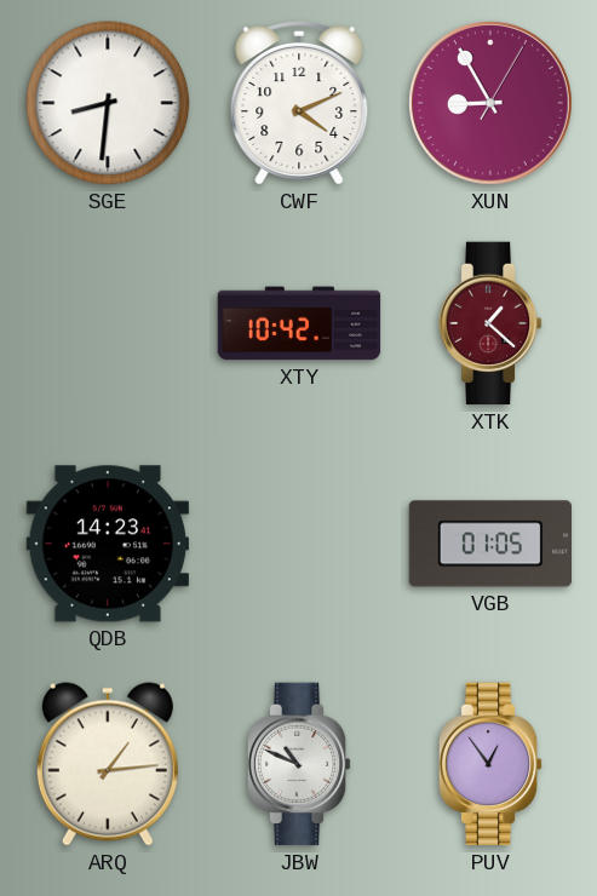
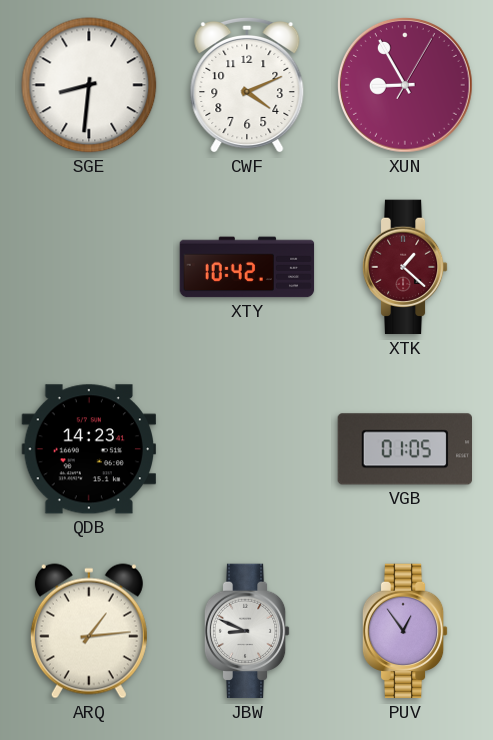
JBW: 10:49 -> 8:49 (247, 631)
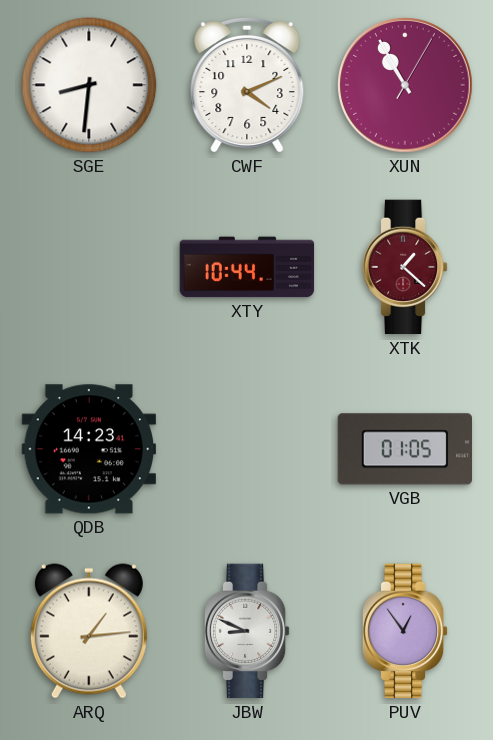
XUN: 8:55 -> 10:55 (406, 86)
XTY: 10:42 -> 10:44 (247, 267)
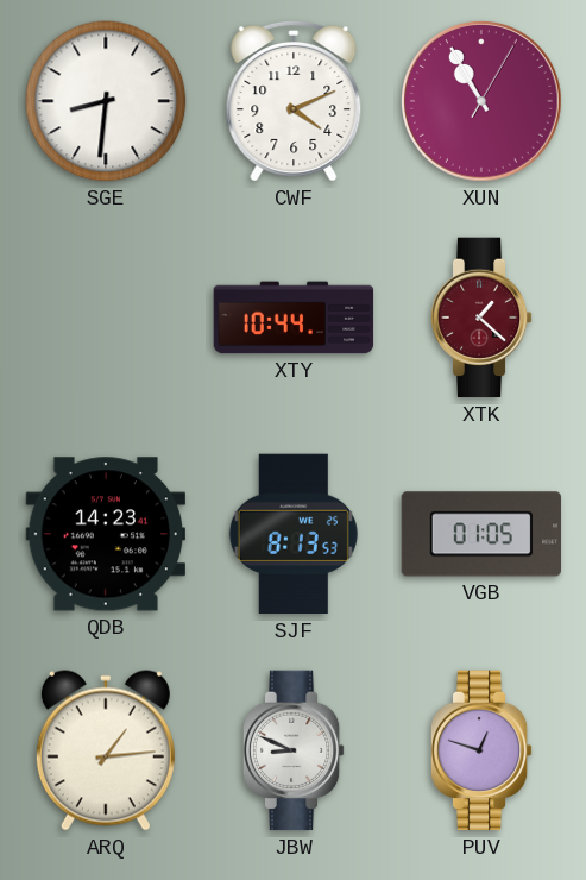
SJF: none -> 8:13 (294, 534)
PUV: 12:54 -> 12:48 (481, 750)
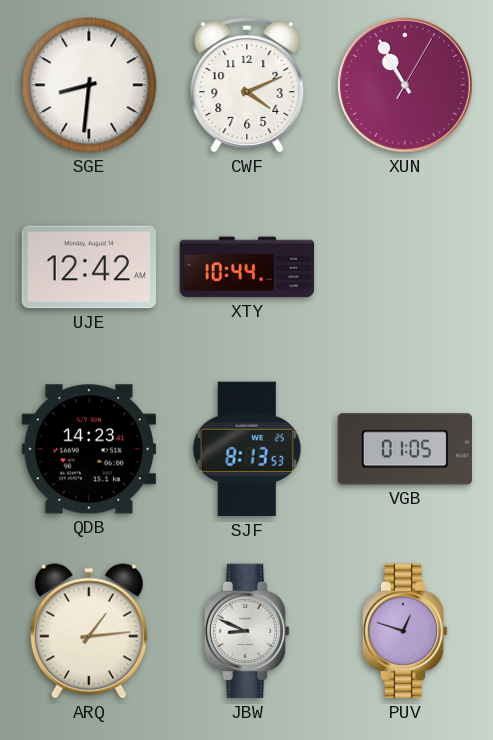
UJE: none -> 12:42 (89, 267)
XTK: 1:22 -> none (481, 318)
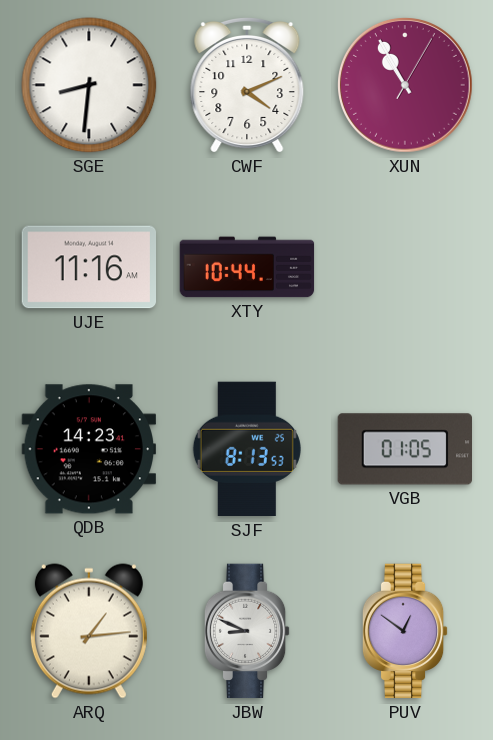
UJE: 12:42 -> 11:16 (89, 267)
PUV: 12:48 -> 12:51 (405, 631)
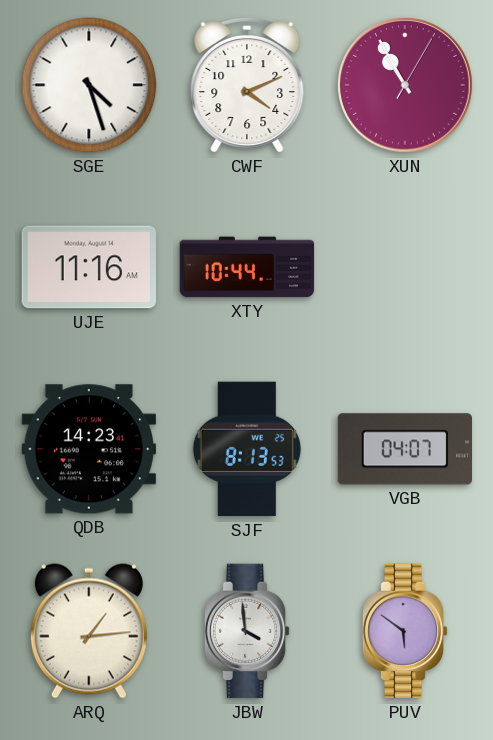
SGE: 8:31 -> 4:27 (89, 85)
VGB: 01:05 -> 04:07 (405, 449)
JBW: 8:49 -> 3:59 (247, 631)
PUV: 12:51 -> 5:51 (405, 631)
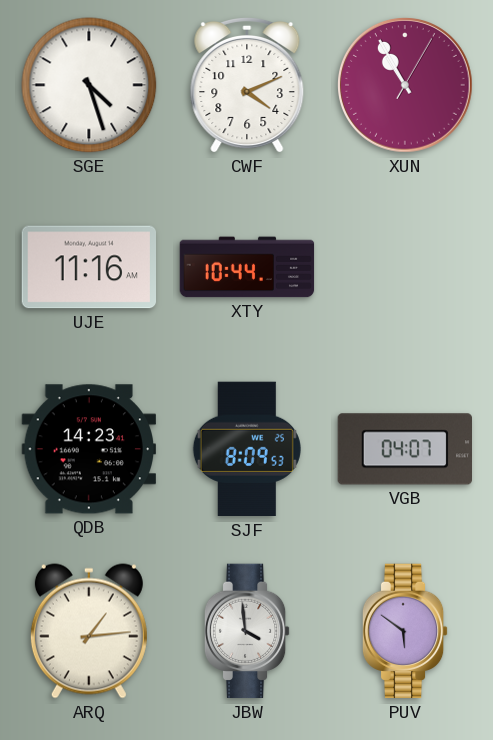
SJF: 8:13 -> 8:09 (247, 449)
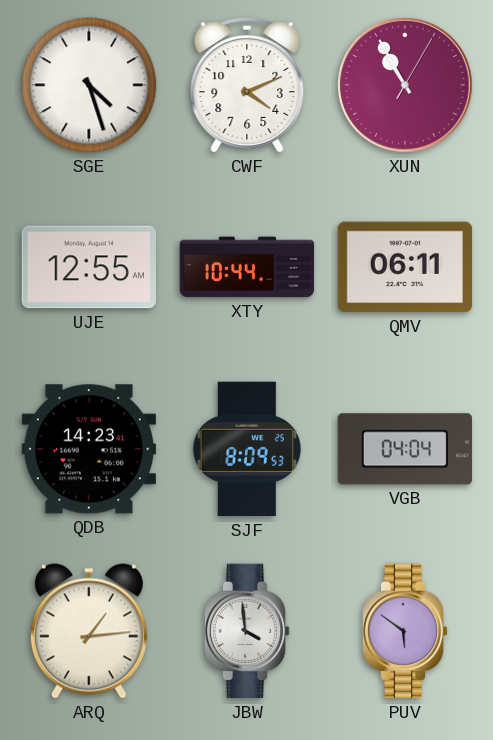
UJE: 11:16 -> 12:55 (89, 267)
QMV: none -> 06:11 (405, 267)
VGB: 04:07 -> 04:04 (405, 449)
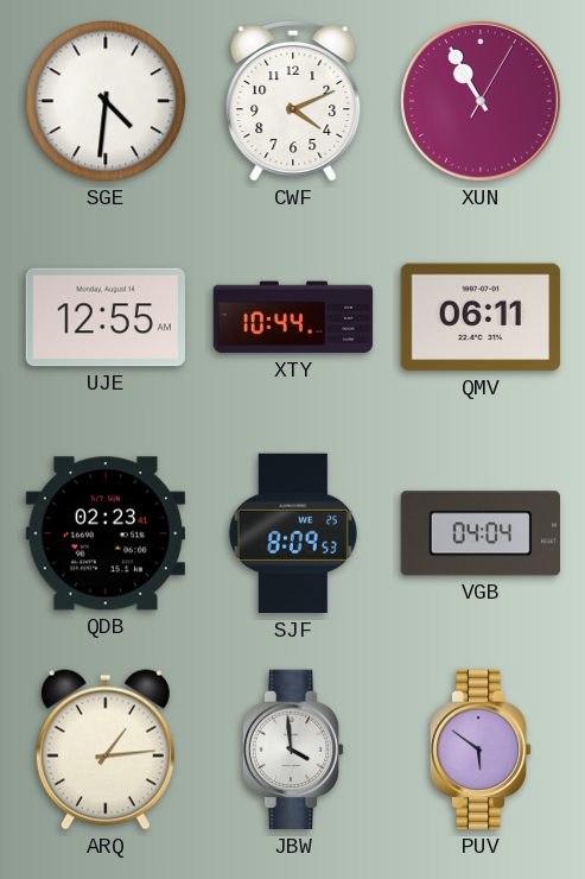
SGE: 4:27 -> 4:31 (106, 101)
QDB: 14:23 -> 02:23 (104, 533)
